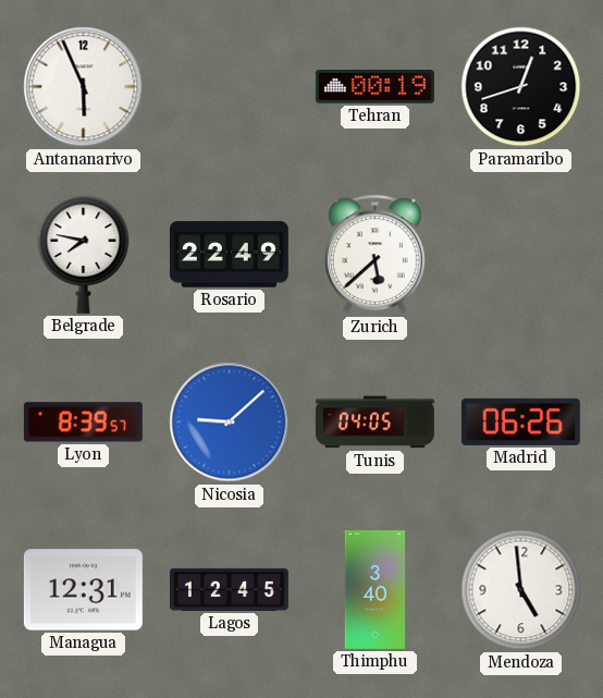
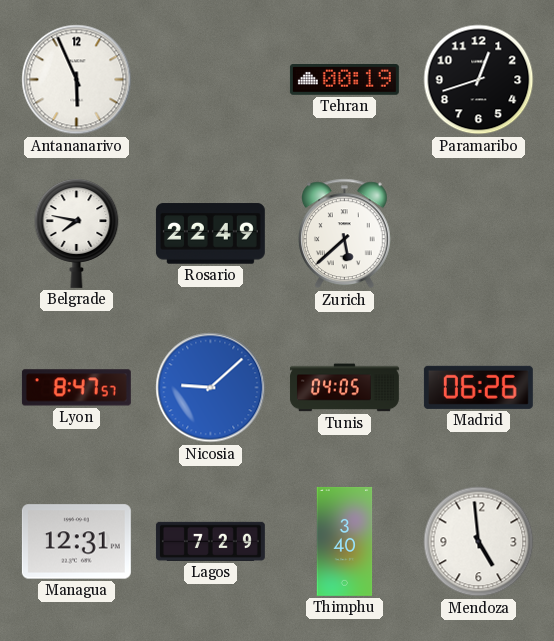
Lyon: 8:39 -> 8:47 (76, 388)
Lagos: 12:45 -> 7:29 (210, 541)
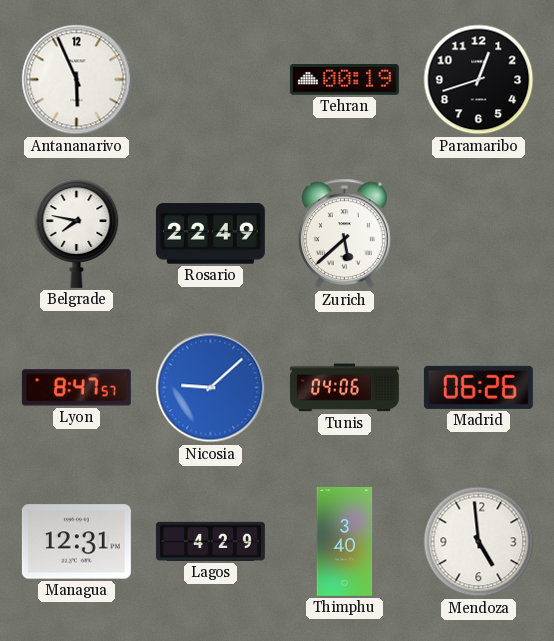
Tunis: 04:05 -> 04:06 (344, 388)
Lagos: 7:29 -> 4:29 (210, 541)
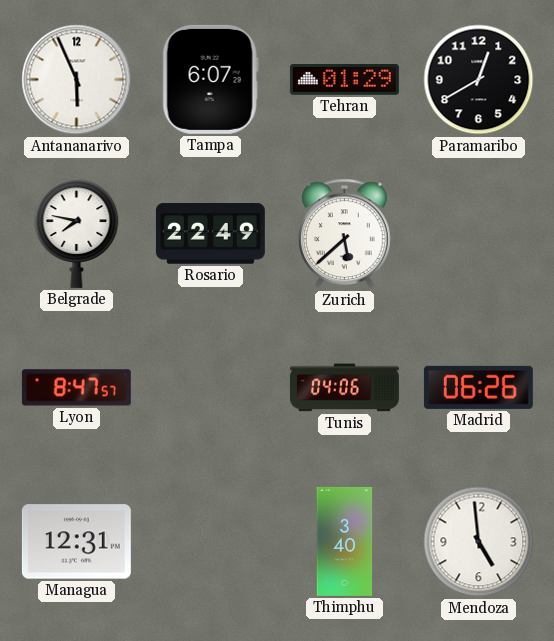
Tampa: none -> 6:07 (210, 79)
Tehran: 00:19 -> 01:29 (344, 80)
Paramaribo: 12:42 -> 12:40 (479, 80)
Nicosia: 9:08 -> none (211, 388)
Lagos: 4:29 -> none (210, 541)
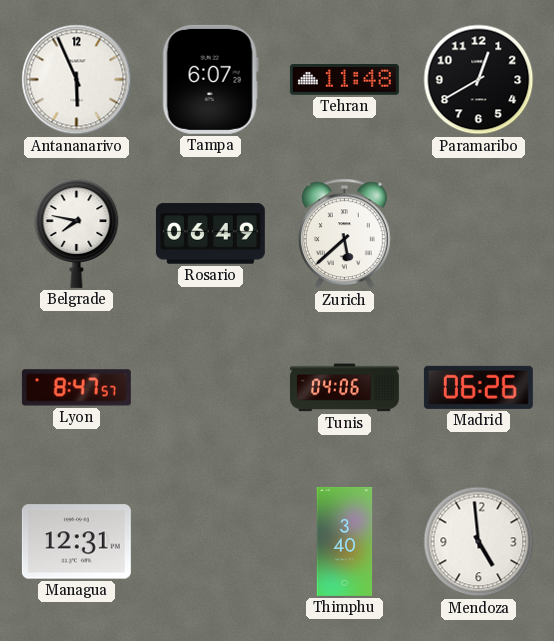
Tehran: 01:29 -> 11:48 (344, 80)
Rosario: 22:49 -> 06:49 (210, 234)
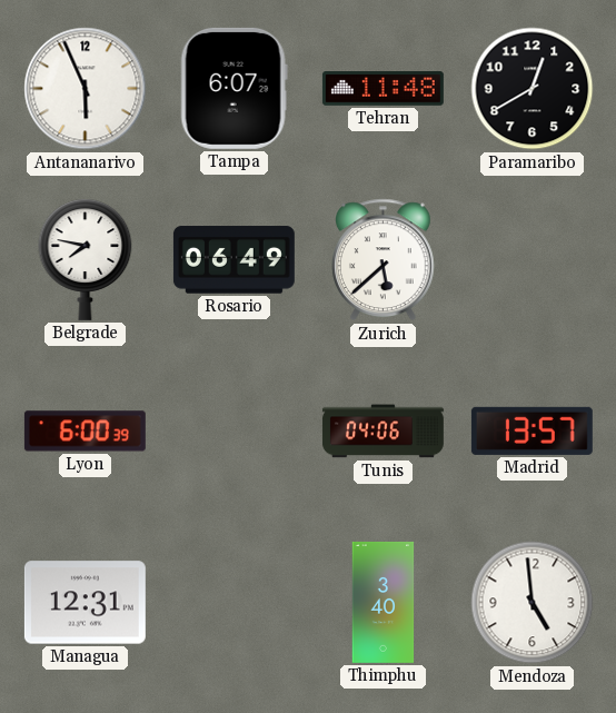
Lyon: 8:47 -> 6:00 (85, 432)
Madrid: 06:26 -> 13:57 (531, 430)
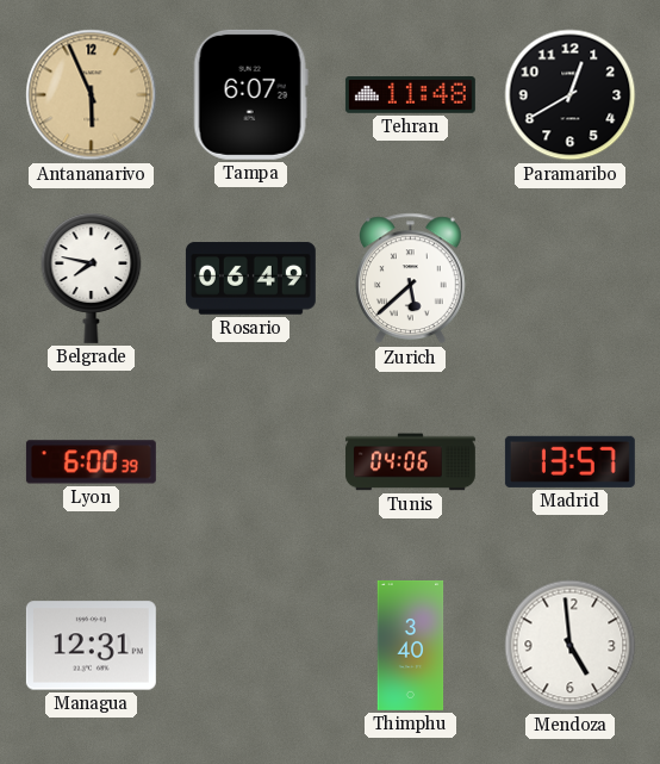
Antananarivo dial: white -> champagne (92, 95)
